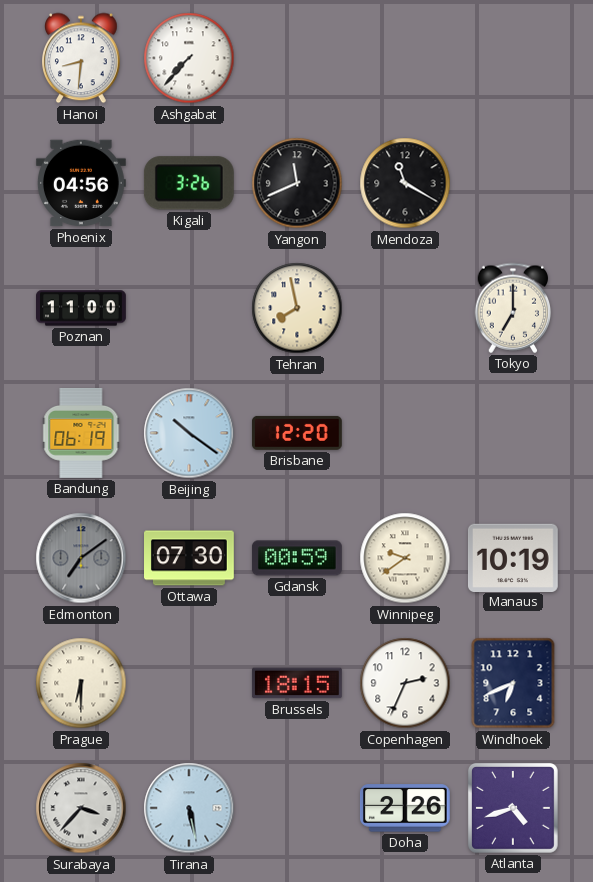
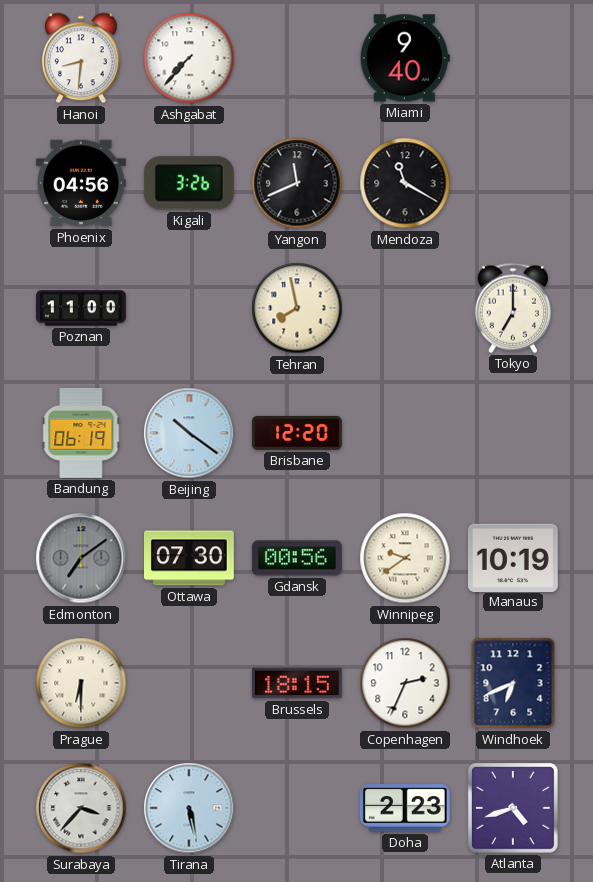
Miami: none -> 9:40 (405, 58)
Gdansk: 00:59 -> 00:56 (297, 558)
Doha: 2:26 -> 2:23 (405, 808)
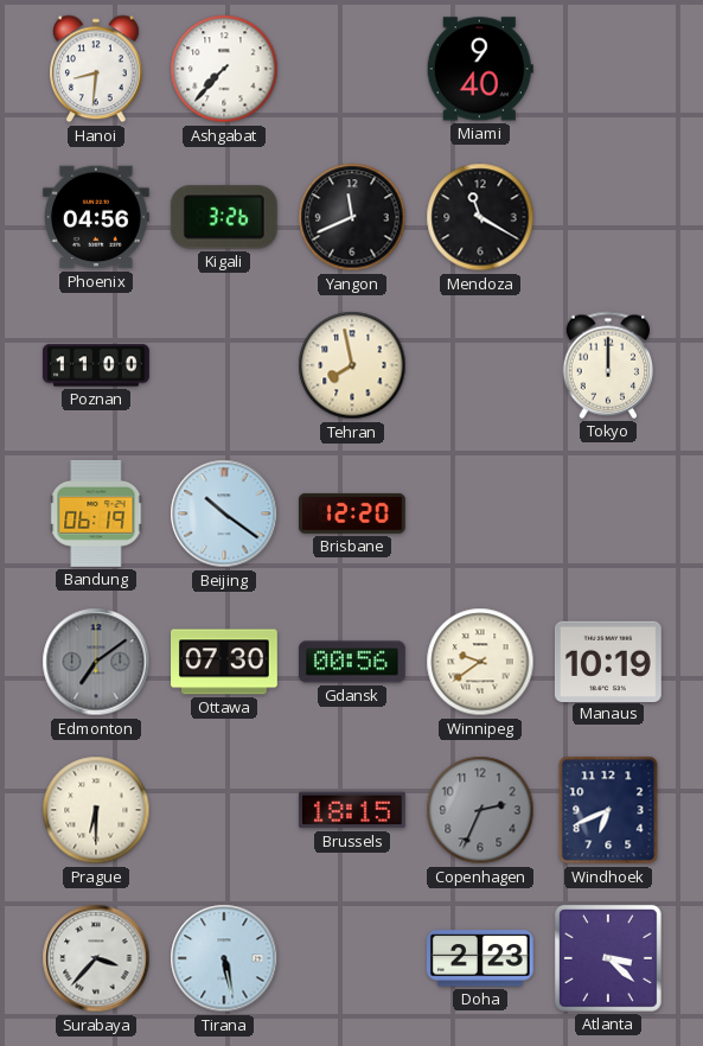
Tokyo: 7:00 -> 12:00 (608, 365)
Copenhagen dial: white -> grey (480, 810)
Atlanta: 4:42 -> 3:22 (608, 958)
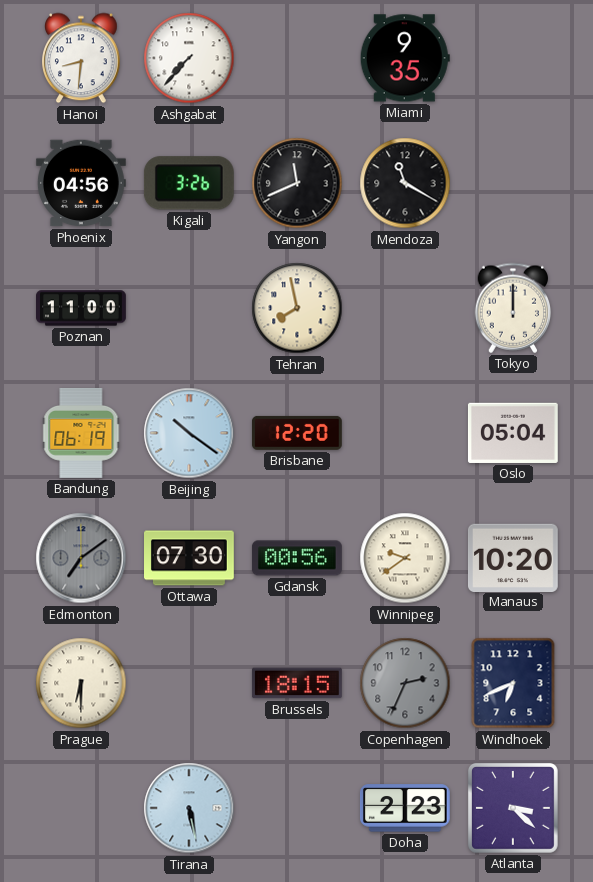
Miami: 9:40 -> 9:35 (405, 58)
Oslo: none -> 05:04 (513, 433)
Manaus: 10:19 -> 10:20 (513, 557)
Surabaya: 3:37 -> none (96, 958)
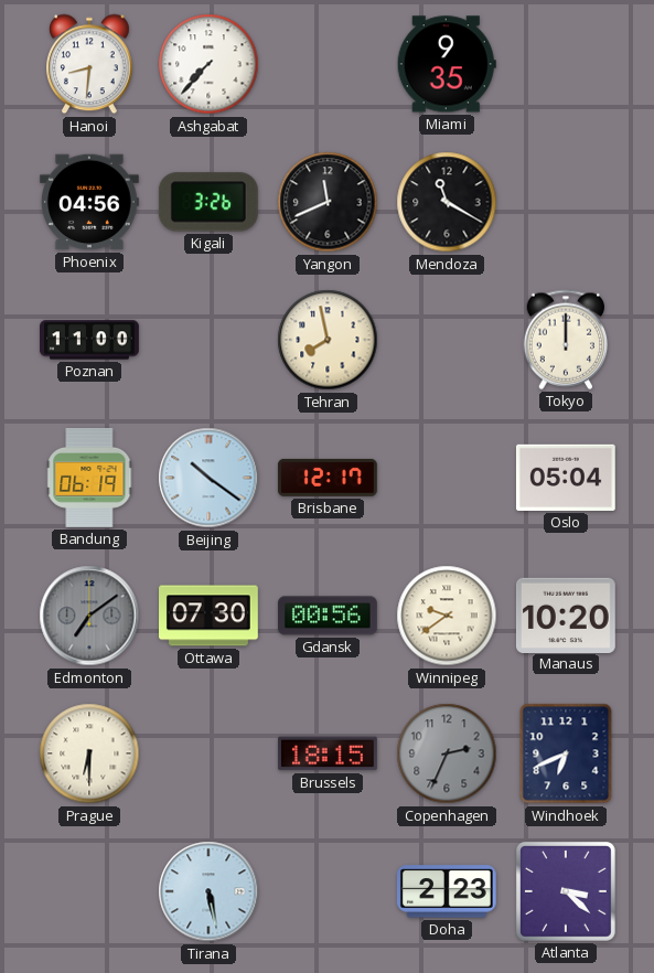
Brisbane: 12:20 -> 12:17 (328, 478)
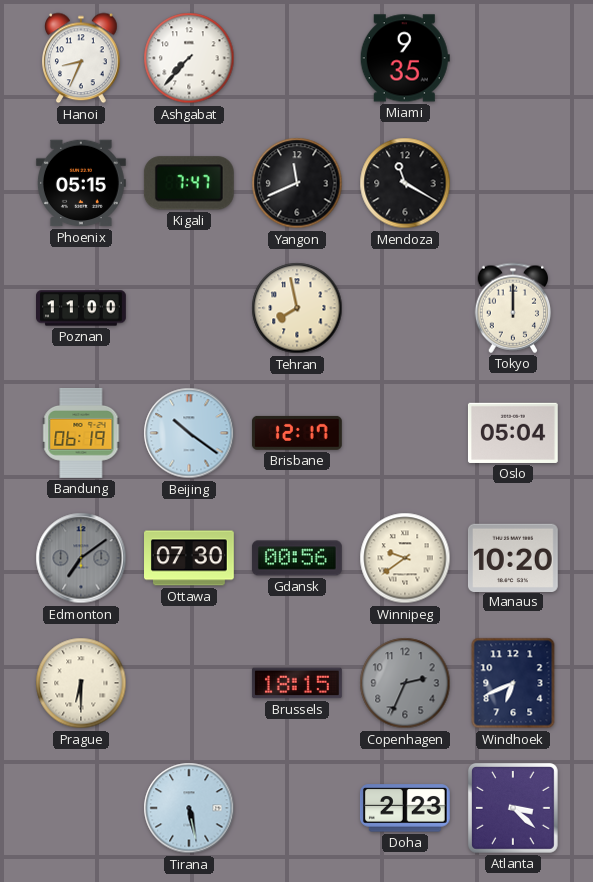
Hanoi: 8:31 -> 8:34 (82, 58)
Phoenix: 04:56 -> 05:15 (81, 183)
Kigali: 3:26 -> 7:47 (189, 183)
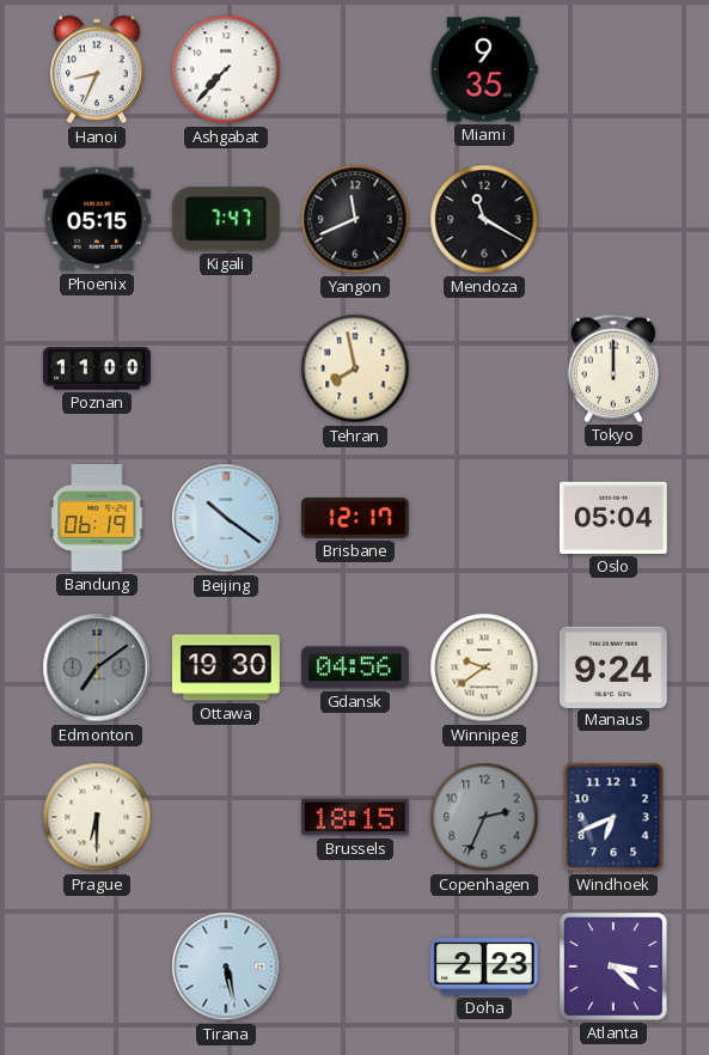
Ottawa: 07:30 -> 19:30 (227, 667)
Gdansk: 00:56 -> 04:56 (355, 667)
Manaus: 10:20 -> 9:24 (613, 666)
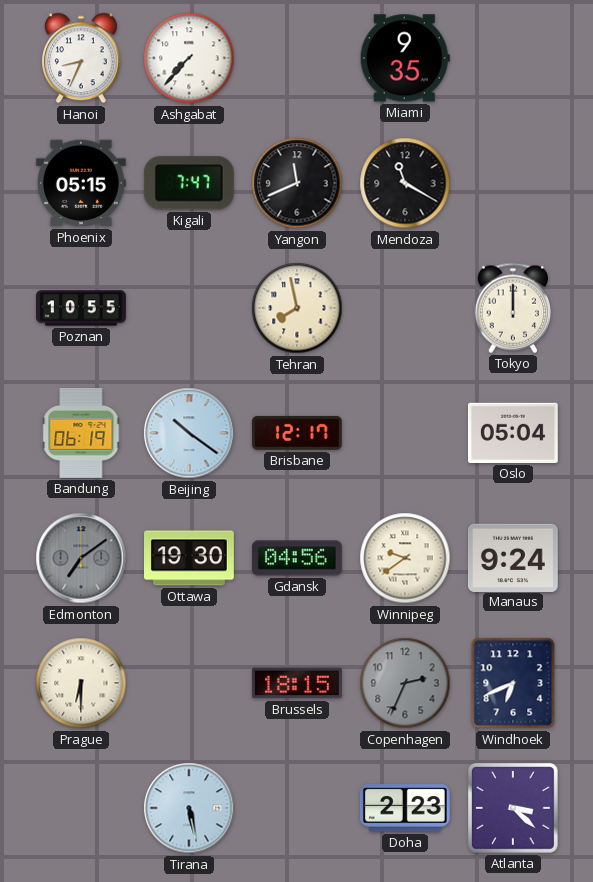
Poznan: 11:00 -> 10:55 (82, 308)
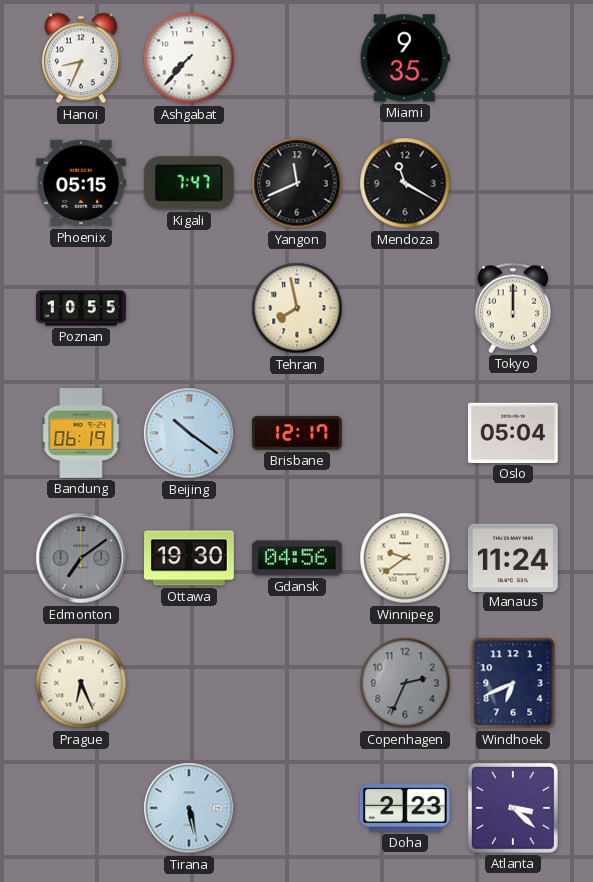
Manaus: 9:24 -> 11:24 (513, 557)
Prague: 6:30 -> 6:26 (81, 683)
Brussels: 18:15 -> none (297, 683)
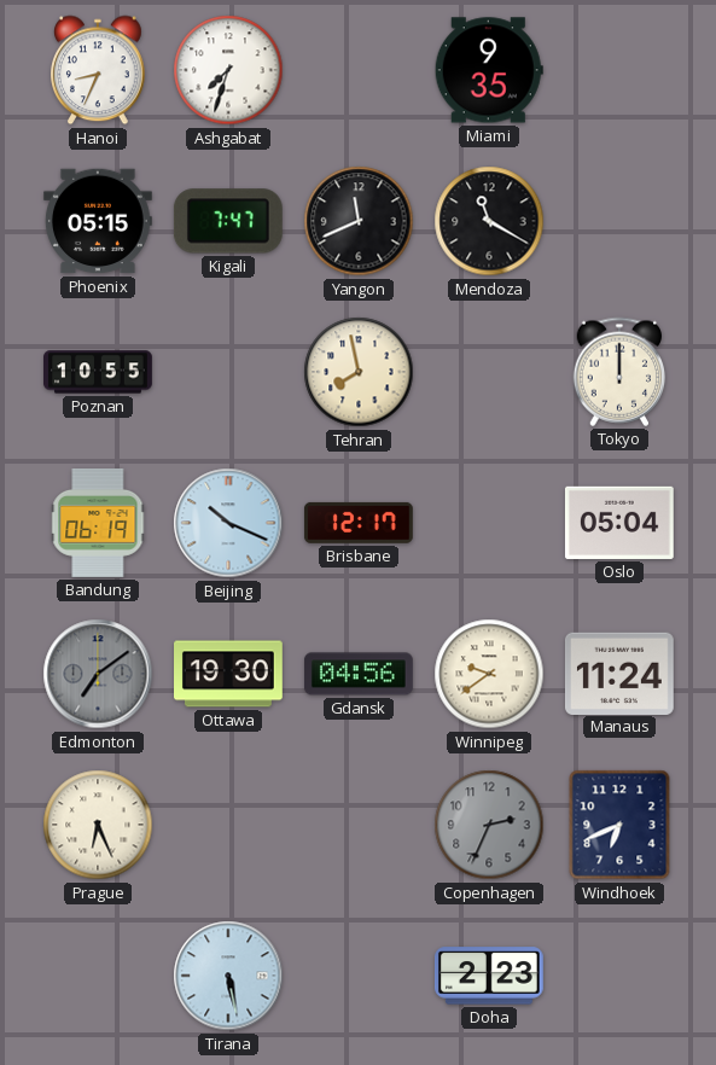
Ashgabat: 7:37 -> 7:33 (228, 70)
Beijing: 10:21 -> 10:19 (228, 523)
Atlanta: 3:22 -> none (513, 808)
